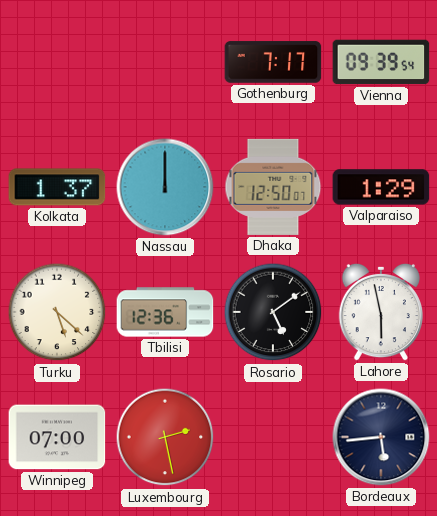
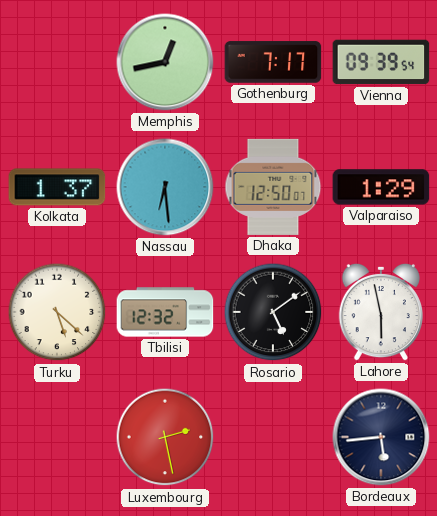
Memphis: none -> 12:43 (165, 62)
Nassau: 12:00 -> 6:29 (165, 187)
Tbilisi: 12:36 -> 12:32 (165, 312)
Winnipeg: 07:00 -> none (57, 437)
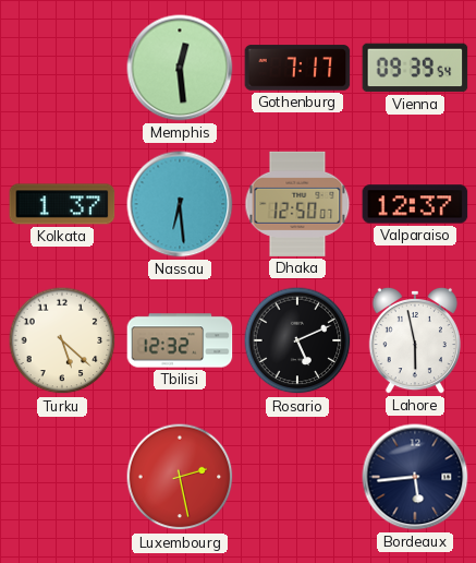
Memphis: 12:43 -> 12:29 (180, 68)
Valparaiso: 1:29 -> 12:37 (415, 204)
Rosario: 5:09 -> 5:11 (297, 340)
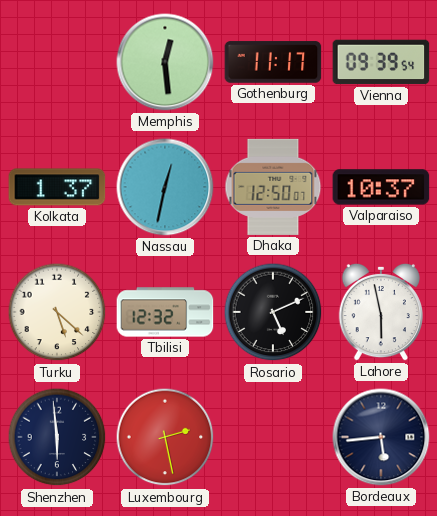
Gothenburg: 7:17 -> 11:17 (273, 62)
Nassau: 6:29 -> 12:32 (165, 187)
Valparaiso: 12:37 -> 10:37 (381, 187)
Shenzhen: none -> 5:59 (57, 437)
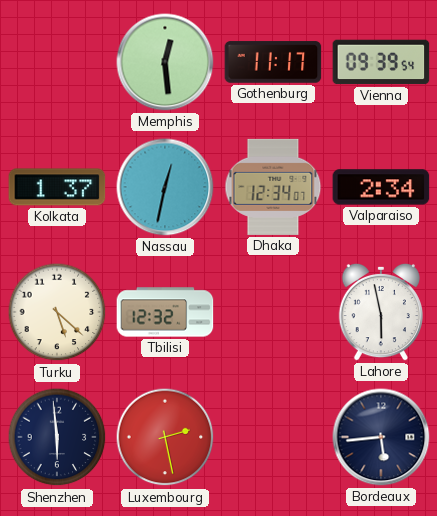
Dhaka: 12:50 -> 12:34 (273, 187)
Valparaiso: 10:37 -> 2:34 (381, 187)
Rosario: 5:11 -> none (273, 312)
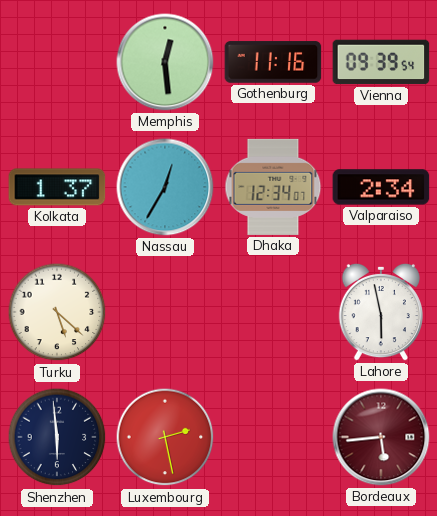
Gothenburg: 11:17 -> 11:16 (273, 62)
Nassau: 12:32 -> 12:35 (165, 187)
Tbilisi: 12:32 -> none (165, 312)
Bordeaux dial: navy -> burgundy (381, 437)
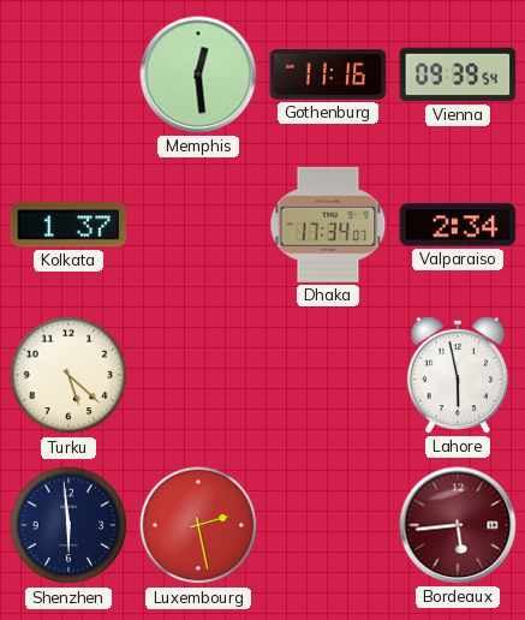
Nassau: 12:35 -> none (165, 187)
Dhaka: 12:34 -> 17:34 (328, 225)
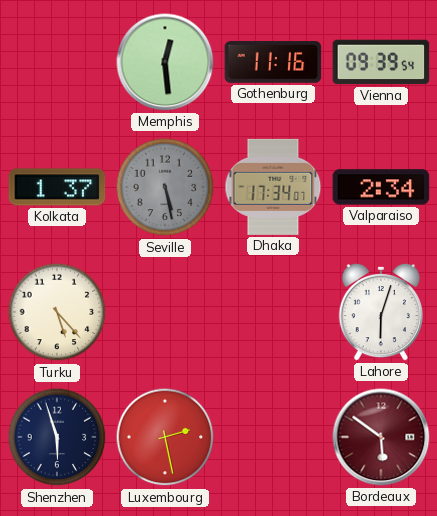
Seville: none -> 5:28 (165, 187)
Turku: 5:22 -> 5:23 (57, 312)
Lahore: 5:58 -> 6:03 (380, 312)
Shenzhen: 5:59 -> 5:57 (57, 437)
Bordeaux: 5:44 -> 5:51 (381, 437)
